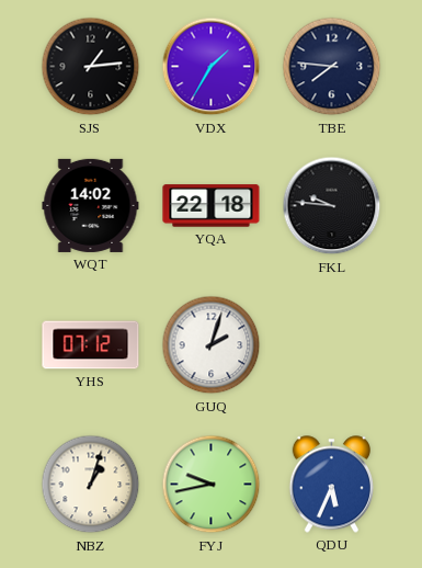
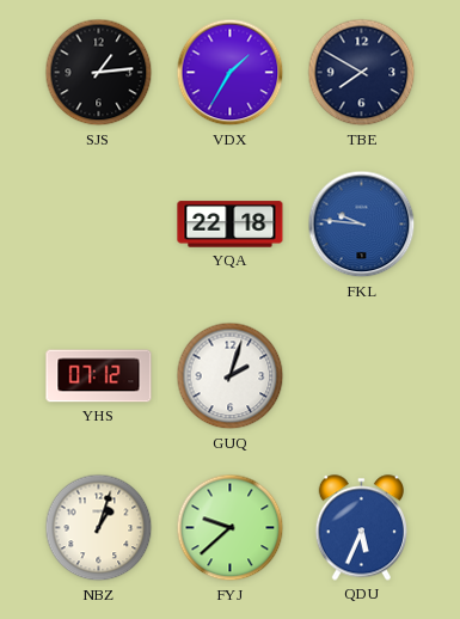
TBE: 7:46 -> 7:50 (362, 73)
WQT: 14:02 -> none (91, 205)
FKL dial: black -> blue (362, 225)
FYJ: 9:43 -> 9:38 (231, 528)
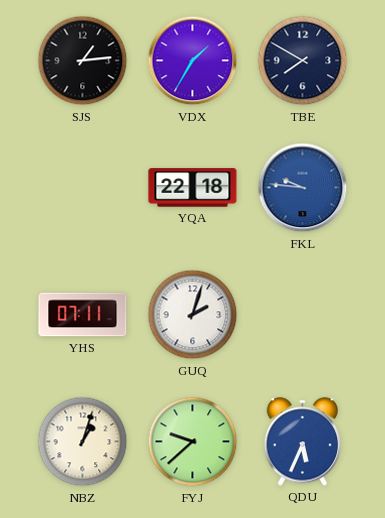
YHS: 07:12 -> 07:11 (83, 315)
